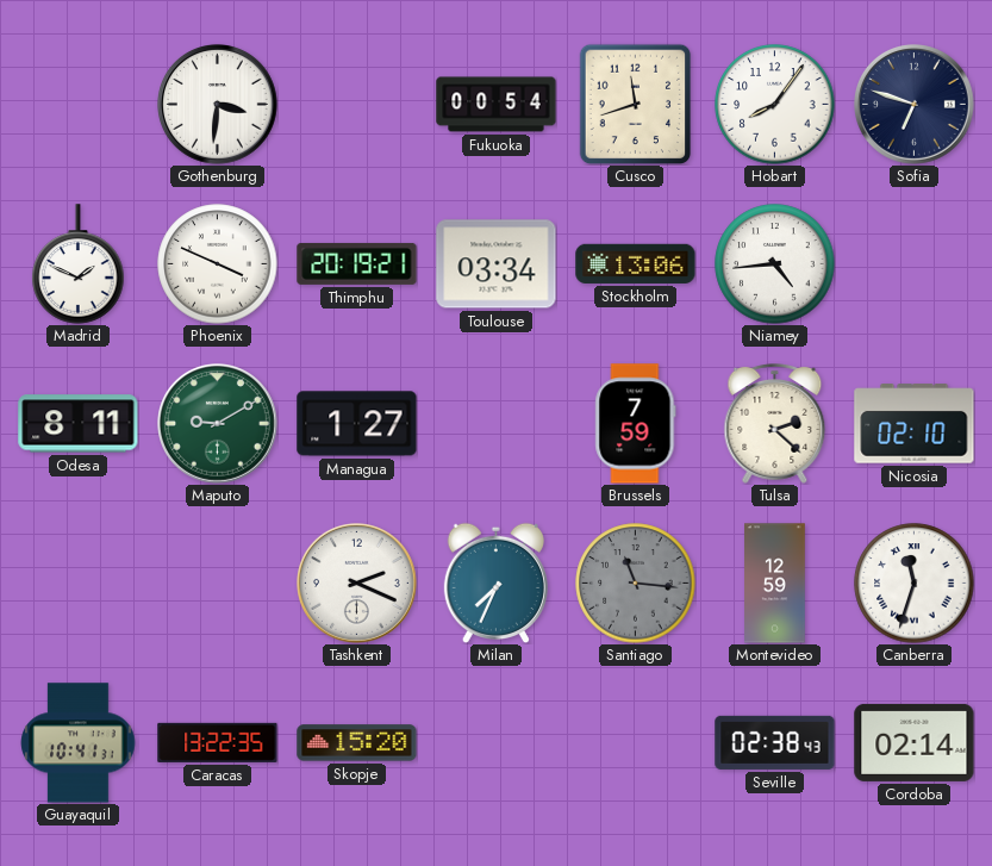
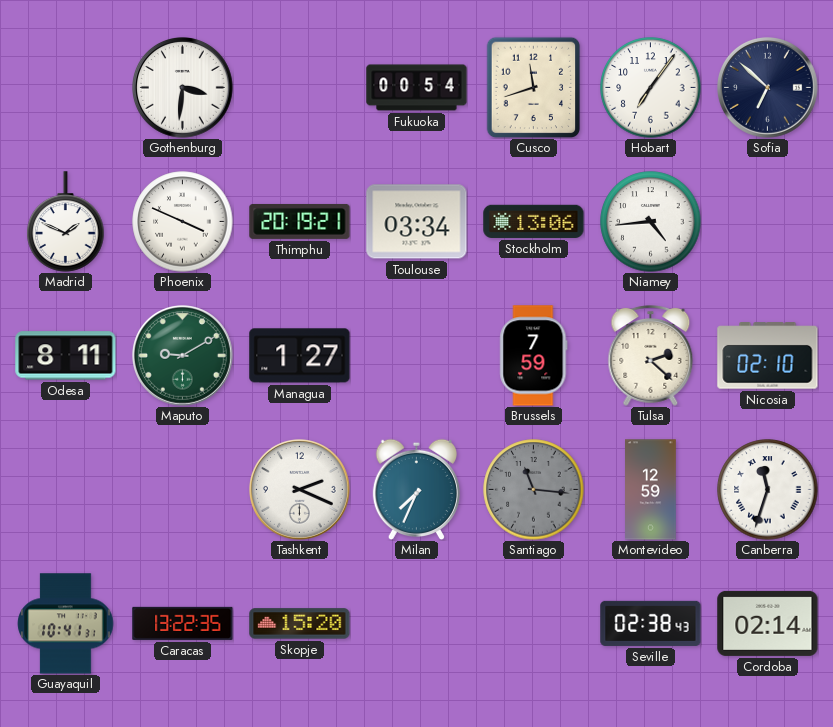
Hobart: 8:06 -> 7:06 (651, 88)
Sofia: 6:48 -> 6:52 (768, 88)
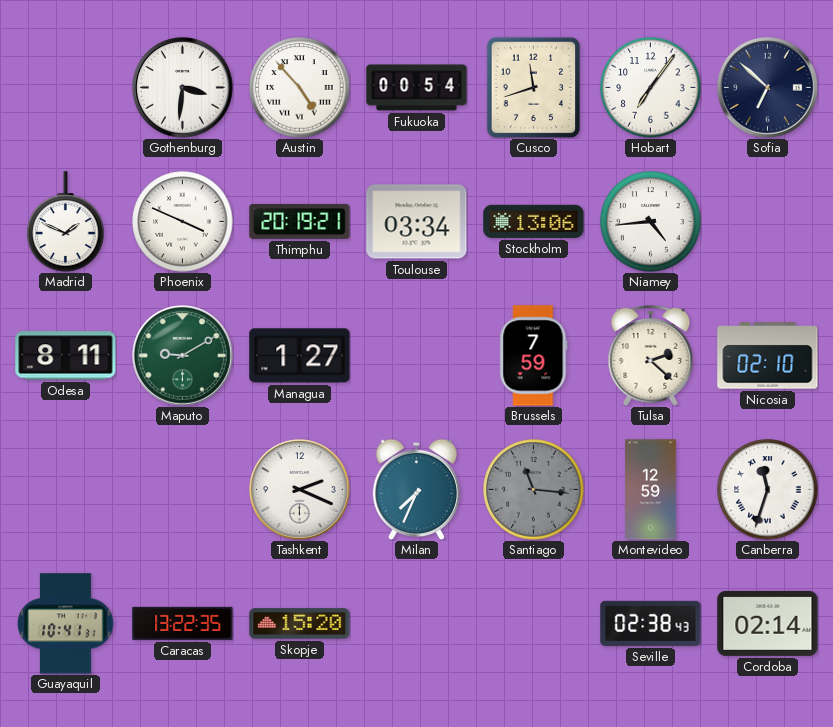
Austin: none -> 4:53 (300, 88)
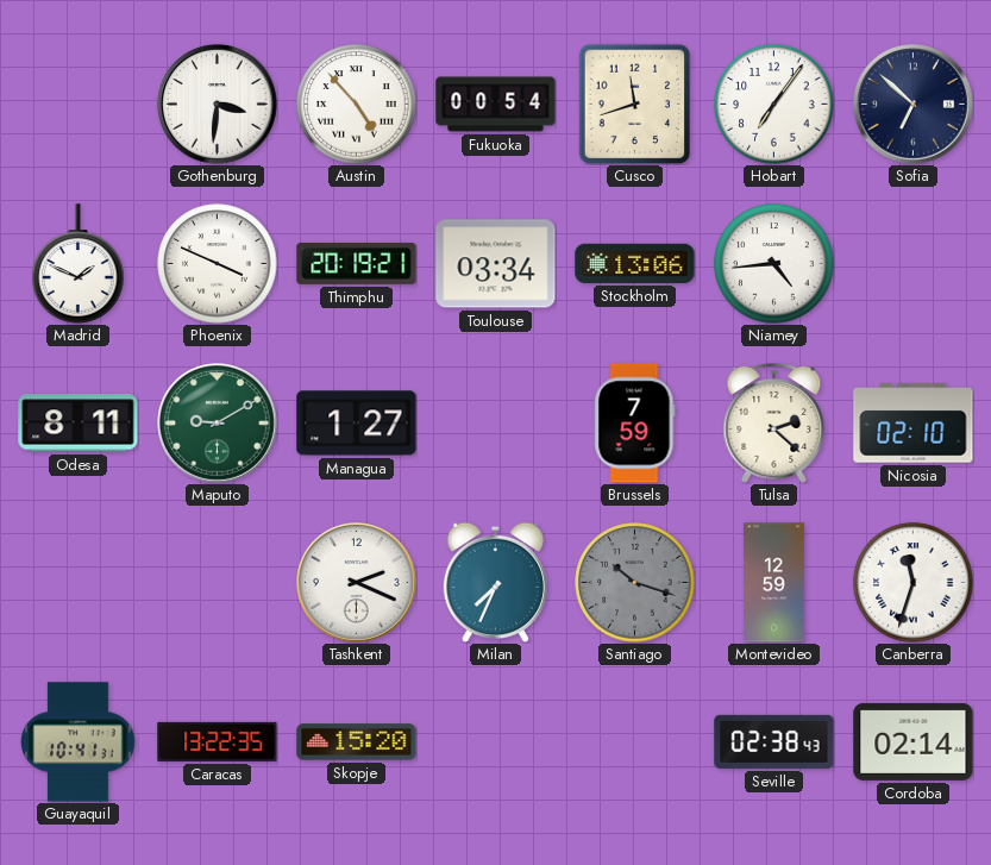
Santiago: 11:16 -> 10:18 (635, 583)
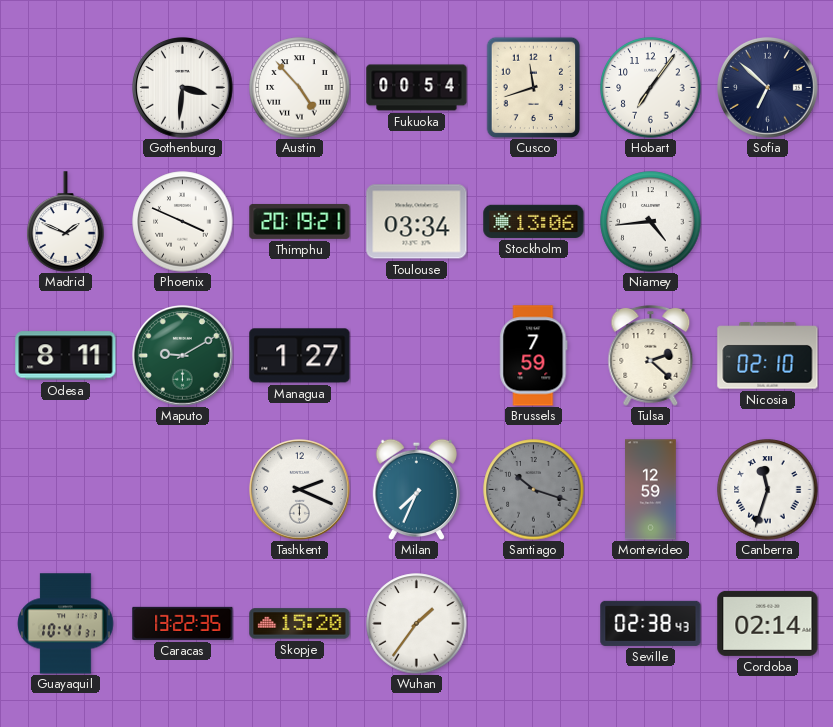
Wuhan: none -> 1:36 (417, 624)
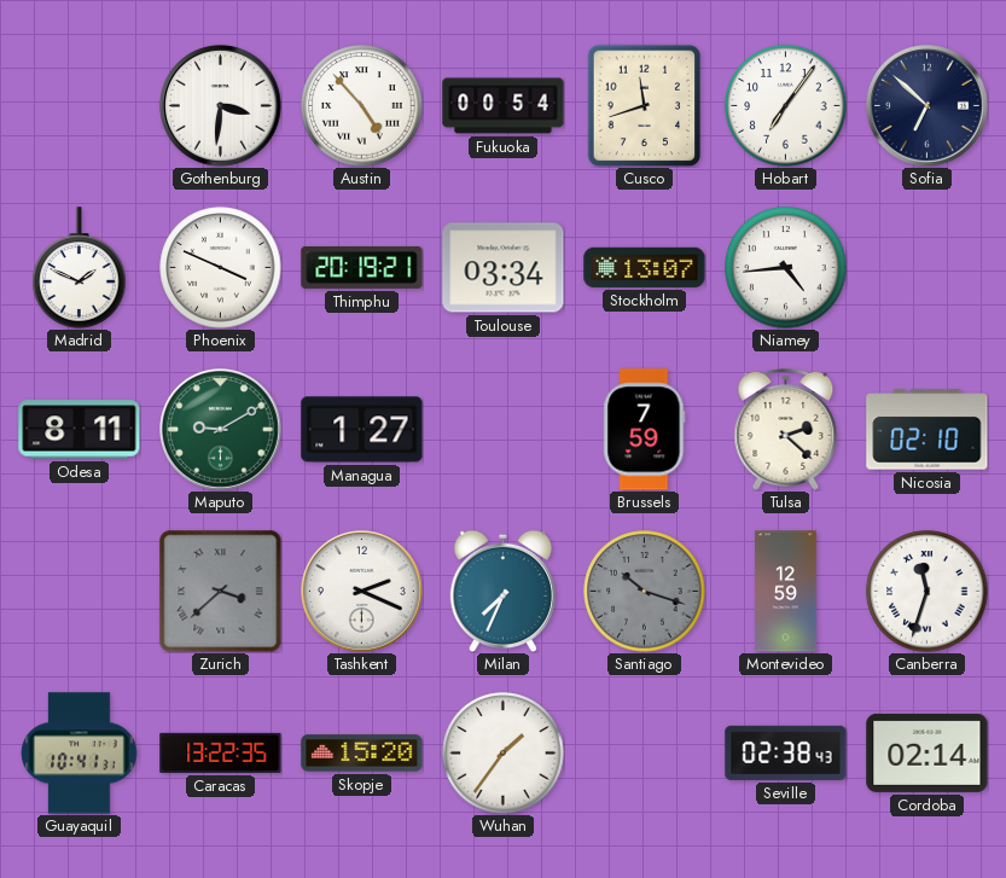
Stockholm: 13:06 -> 13:07 (645, 267)
Zurich: none -> 3:38 (221, 592)
